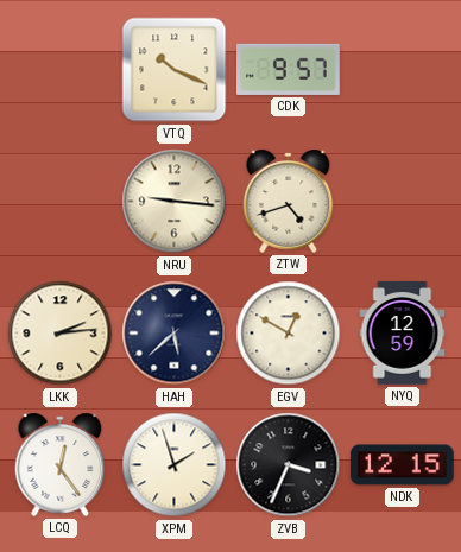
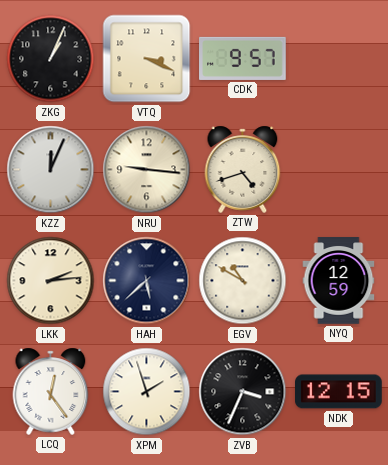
ZKG: none -> 1:04 (51, 59)
VTQ: 10:19 -> 3:19 (147, 59)
KZZ: none -> 12:04 (51, 170)
EGV: 12:50 -> 10:50 (243, 281)
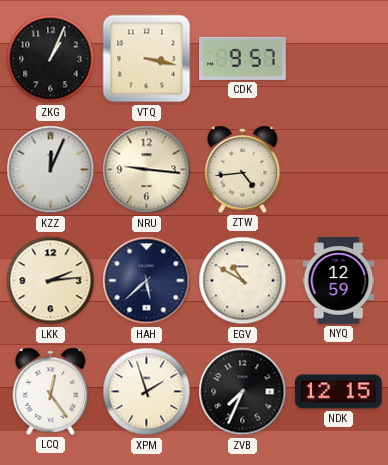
VTQ: 3:19 -> 3:17 (147, 59)
ZTW: 4:42 -> 4:44 (243, 169)
ZVB: 3:34 -> 7:34 (243, 392)
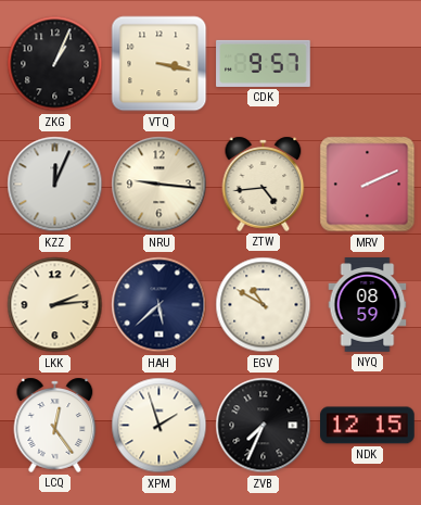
MRV: none -> 2:11 (368, 185)
NYQ: 12:59 -> 08:59 (368, 305)
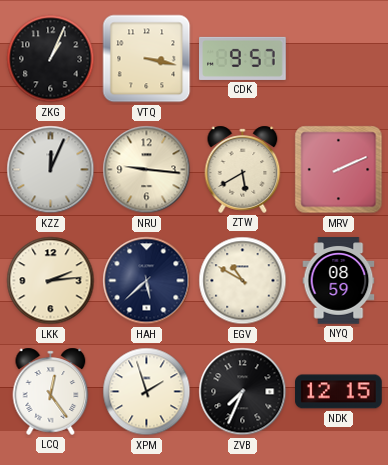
ZTW: 4:44 -> 5:40 (243, 169)
